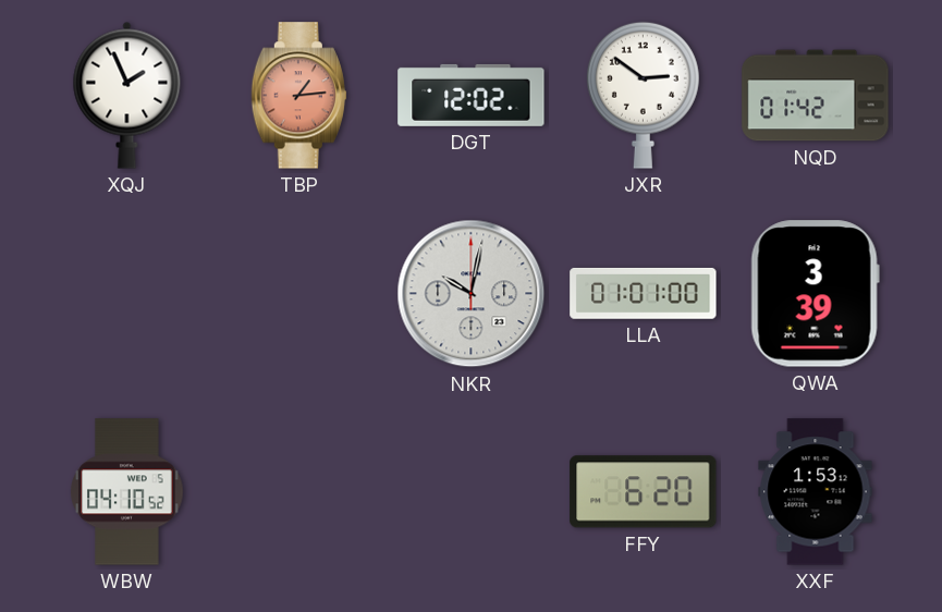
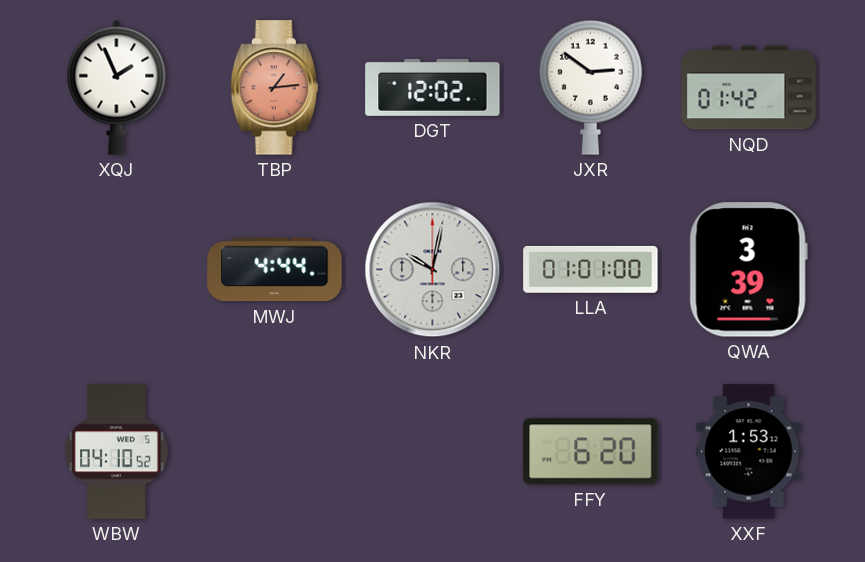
MWJ: none -> 4:44 (275, 270)
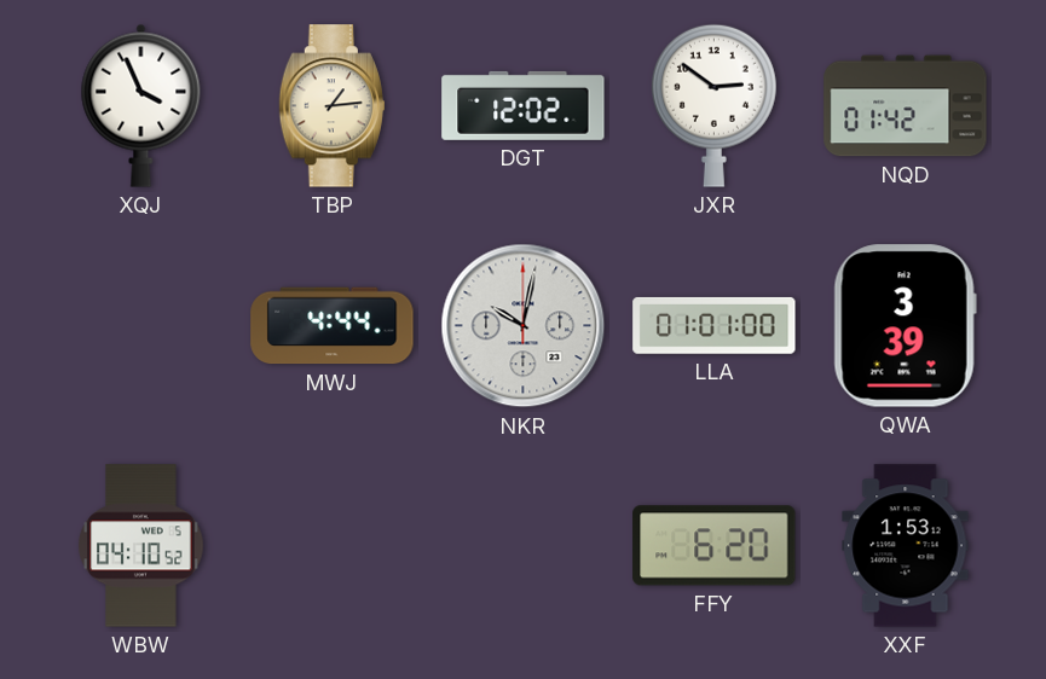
XQJ: 1:56 -> 3:56 (141, 105)
TBP dial: salmon -> cream (331, 106)
